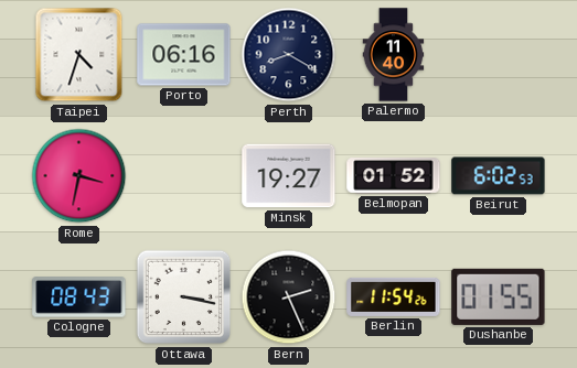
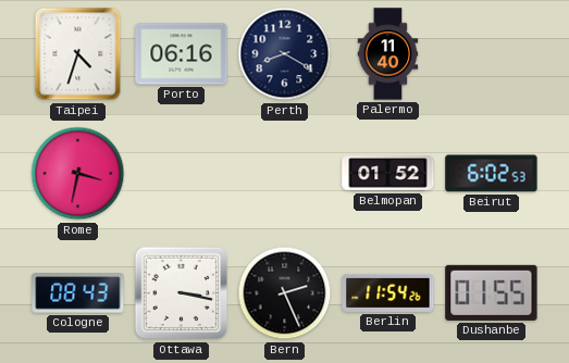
Minsk: 19:27 -> none (289, 176)
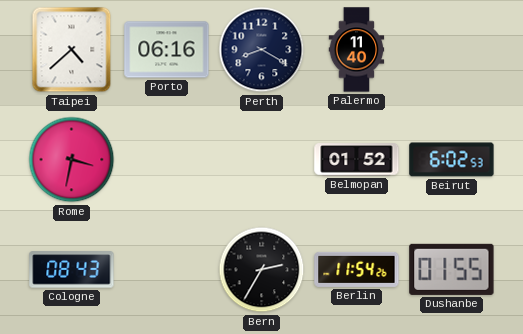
Taipei: 4:33 -> 4:38 (72, 50)
Ottawa: 3:17 -> none (182, 293)
Bern: 2:26 -> 2:35 (262, 270)
